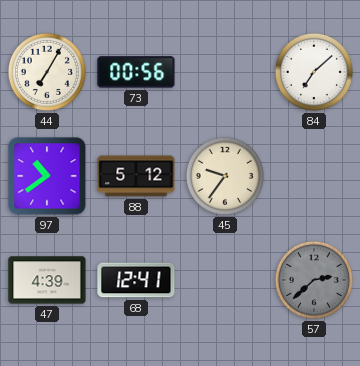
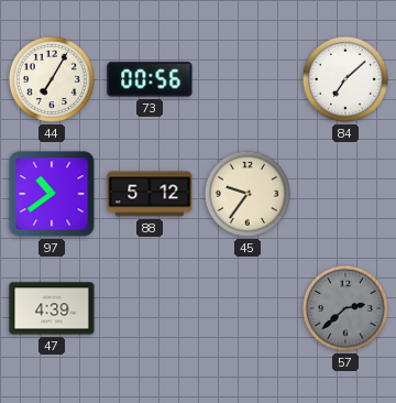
68: 12:41 -> none (136, 280)
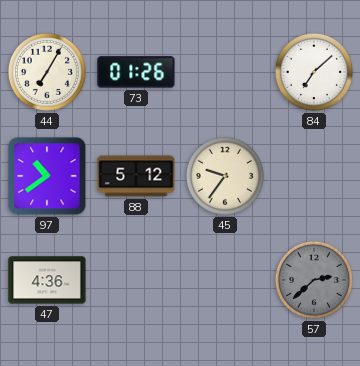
73: 00:56 -> 01:26 (136, 72)
47: 4:39 -> 4:36 (47, 280)
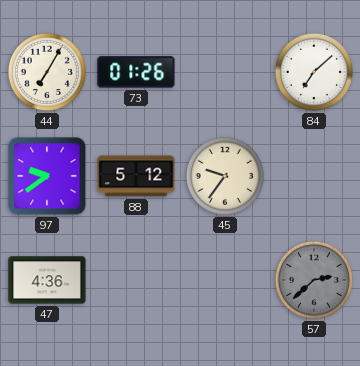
97: 10:39 -> 9:39 (47, 176)
